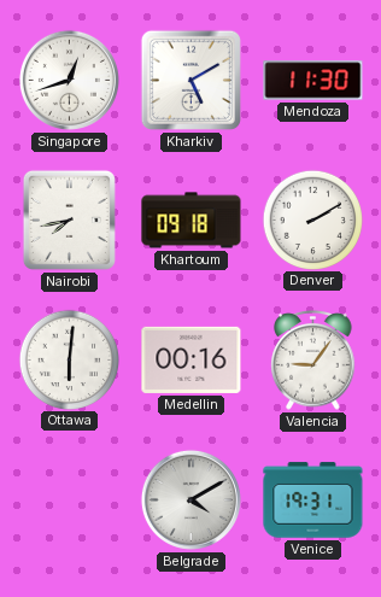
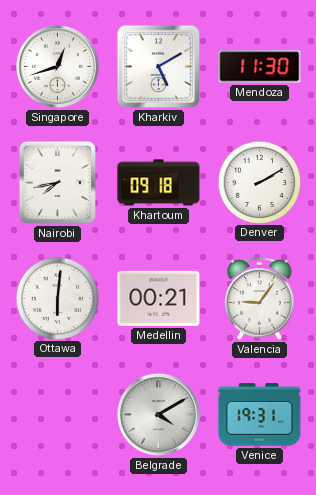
Medellin: 00:16 -> 00:21 (159, 298)
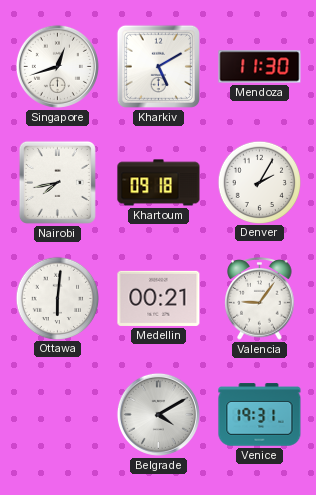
Denver: 2:10 -> 2:05 (259, 182)
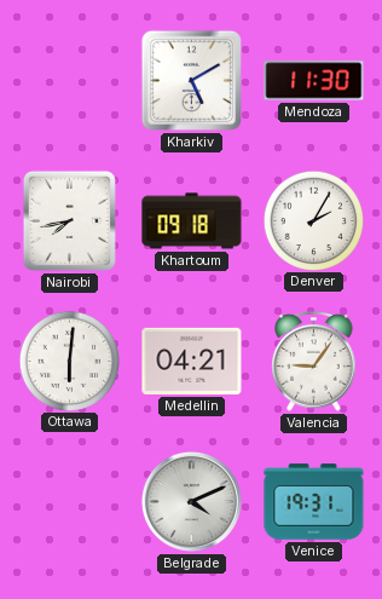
Singapore: 12:42 -> none (57, 66)
Medellin: 00:21 -> 04:21 (192, 361)
Belgrade: 4:10 -> 4:11 (191, 501)
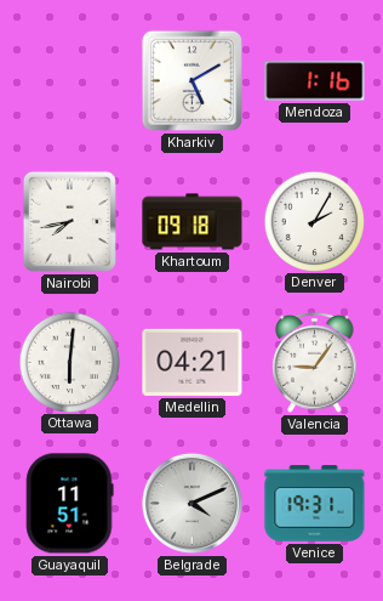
Mendoza: 11:30 -> 1:16 (315, 81)
Guayaquil: none -> 11:51 (69, 504)
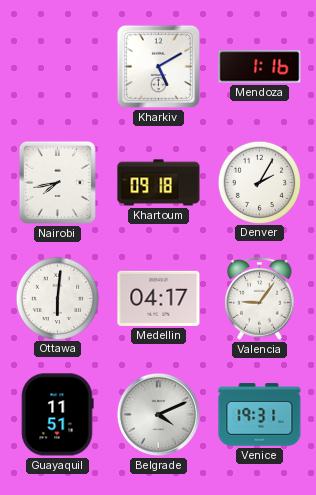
Medellin: 04:21 -> 04:17 (159, 298)
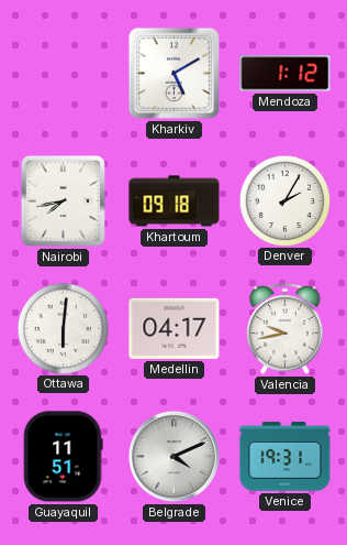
Mendoza: 1:16 -> 1:12 (286, 74)
Valencia: 9:06 -> 9:43 (286, 329)
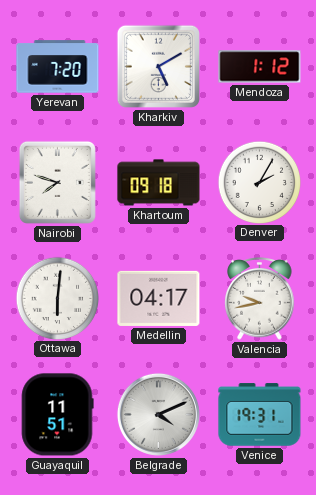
Yerevan: none -> 7:20 (58, 67)
Nairobi: 7:43 -> 7:48 (57, 182)
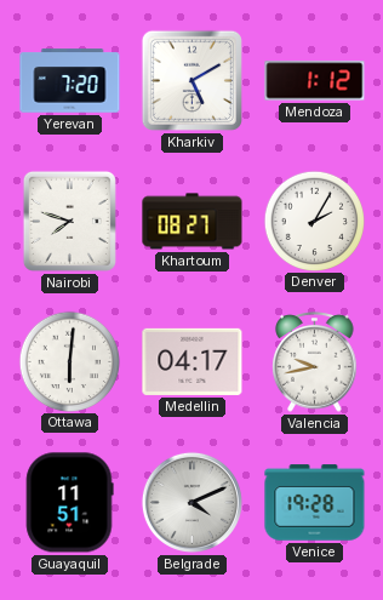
Khartoum: 09:18 -> 08:27 (193, 222)
Venice: 19:31 -> 19:28 (315, 503)
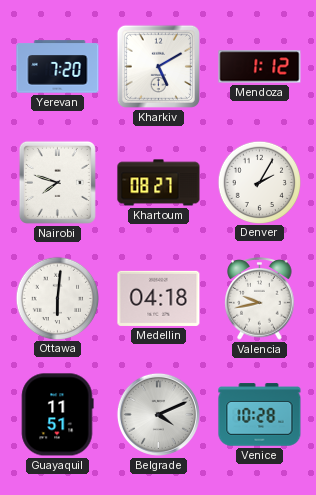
Medellin: 04:17 -> 04:18 (159, 298)
Venice: 19:28 -> 10:28 (260, 415)
